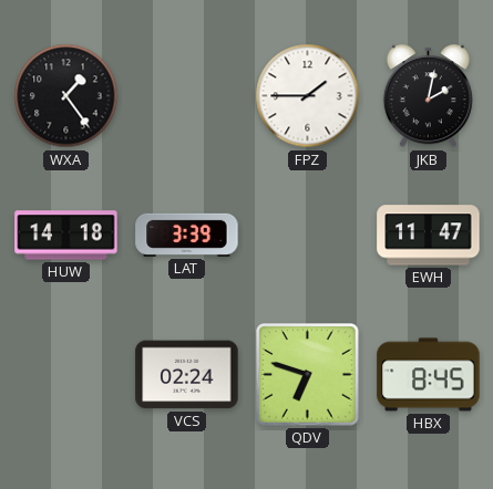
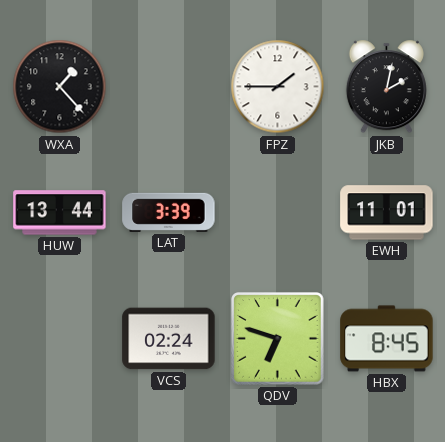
WXA: 1:24 -> 1:23 (60, 87)
HUW: 14:18 -> 13:44 (60, 213)
EWH: 11:47 -> 11:01 (387, 213)
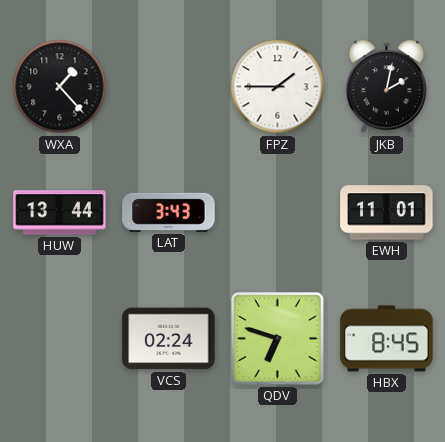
LAT: 3:39 -> 3:43 (169, 212)
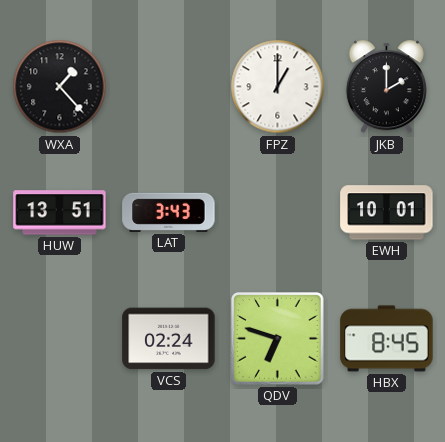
FPZ: 1:45 -> 1:00 (278, 87)
JKB: 2:02 -> 2:00 (386, 87)
HUW: 13:44 -> 13:51 (60, 213)
EWH: 11:01 -> 10:01 (387, 213)
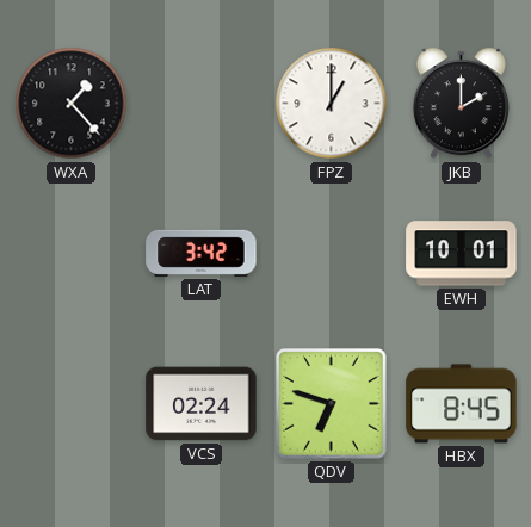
HUW: 13:51 -> none (60, 213)
LAT: 3:43 -> 3:42 (202, 253)
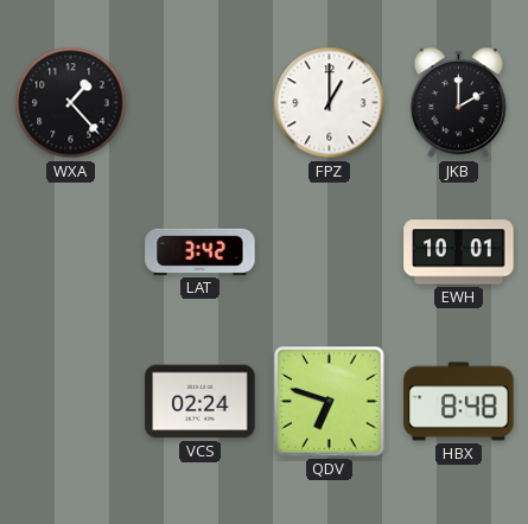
HBX: 8:45 -> 8:48 (459, 402)
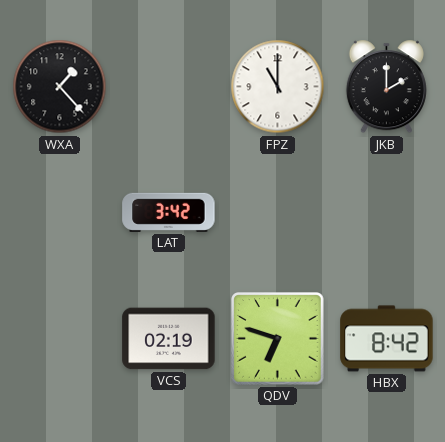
FPZ: 1:00 -> 11:00 (278, 87)
EWH: 10:01 -> none (459, 253)
VCS: 02:24 -> 02:19 (169, 339)
HBX: 8:48 -> 8:42 (387, 339)
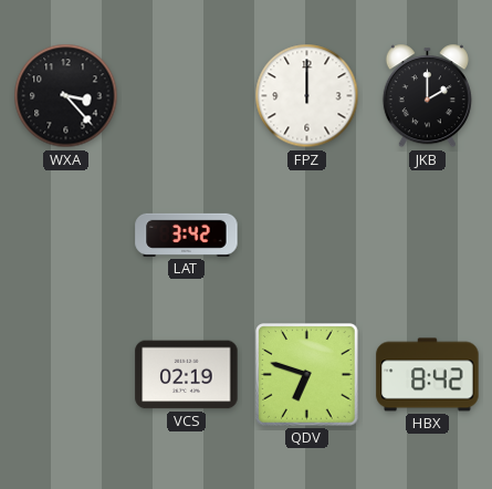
WXA: 1:23 -> 3:23 (66, 96)
FPZ: 11:00 -> 12:00 (307, 96)
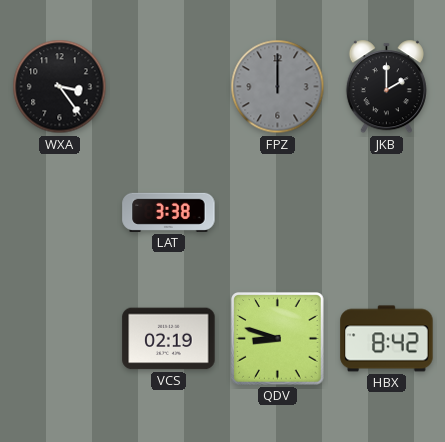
WXA: 3:23 -> 3:24 (60, 87)
FPZ dial: white -> grey (278, 87)
LAT: 3:42 -> 3:38 (169, 212)
QDV: 6:48 -> 8:48 (278, 339)
